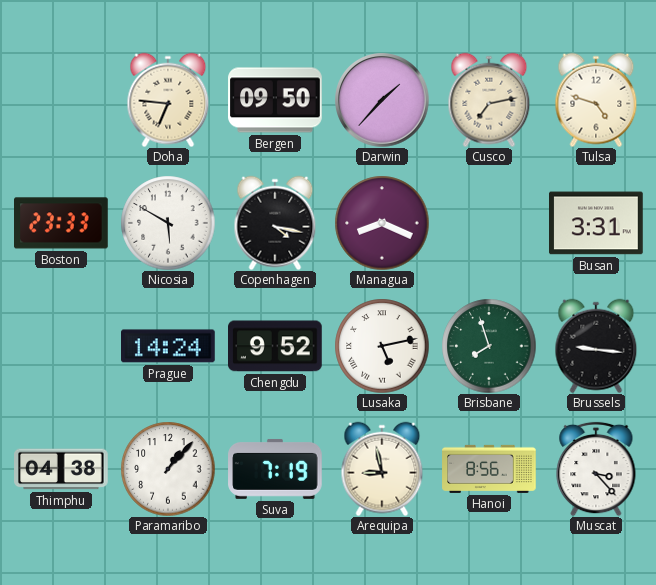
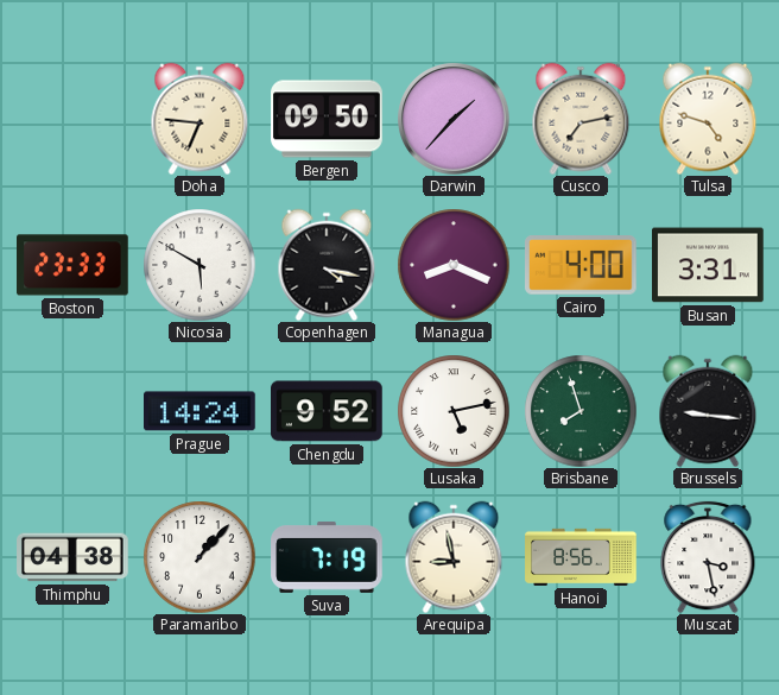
Cairo: none -> 4:00 (582, 265)
Muscat: 3:23 -> 3:28 (708, 557)
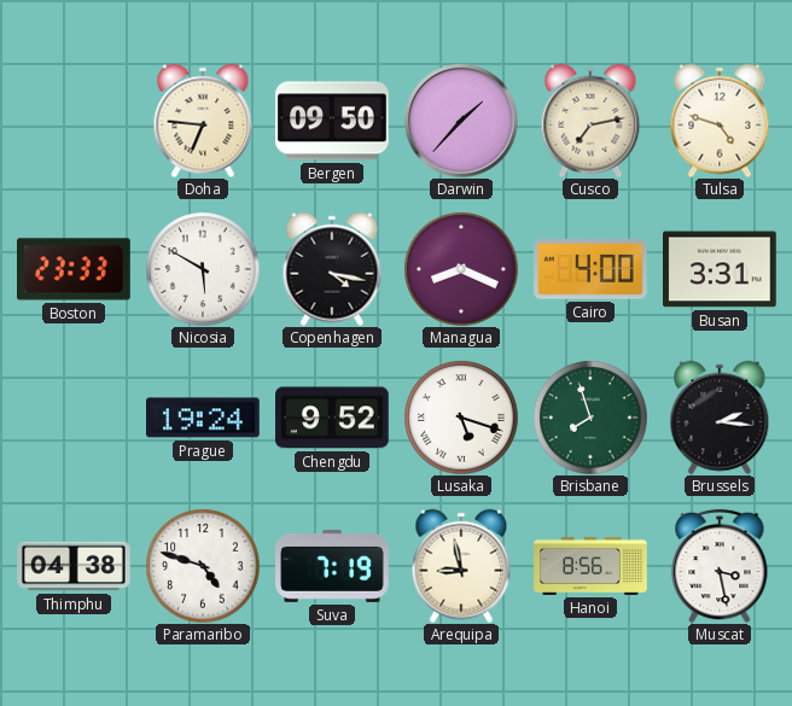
Prague: 14:24 -> 19:24 (204, 418)
Lusaka: 5:13 -> 5:18 (461, 418)
Brussels: 9:16 -> 2:16 (720, 418)
Paramaribo: 1:07 -> 4:48 (203, 566)
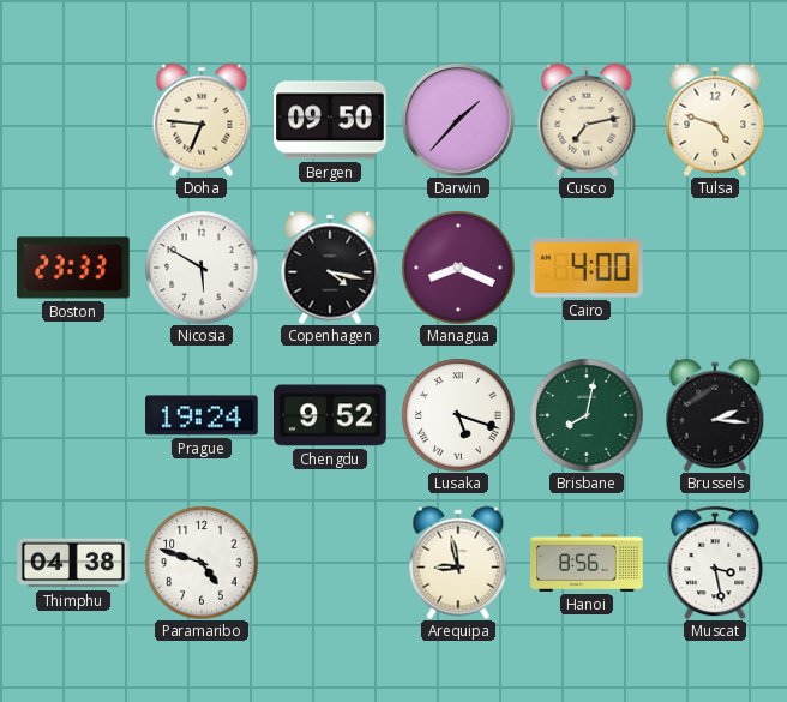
Busan: 3:31 -> none (721, 269)
Brisbane: 7:57 -> 8:02 (587, 415)
Suva: 7:19 -> none (332, 566)
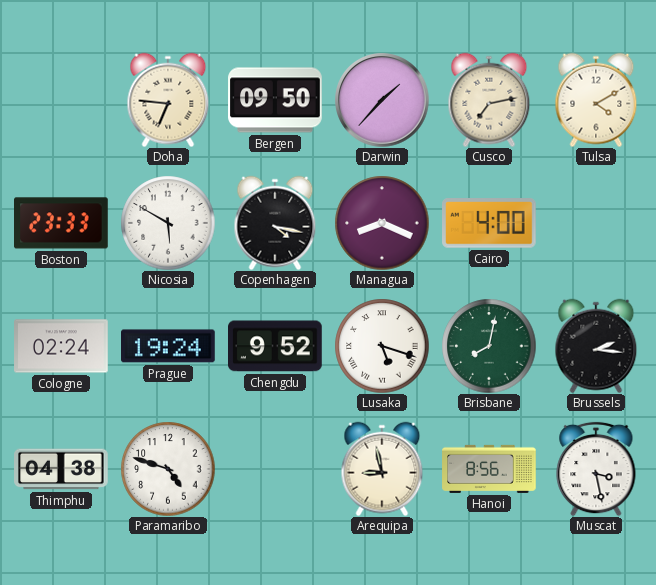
Tulsa: 4:48 -> 4:10 (596, 100)
Cologne: none -> 02:24 (61, 346)
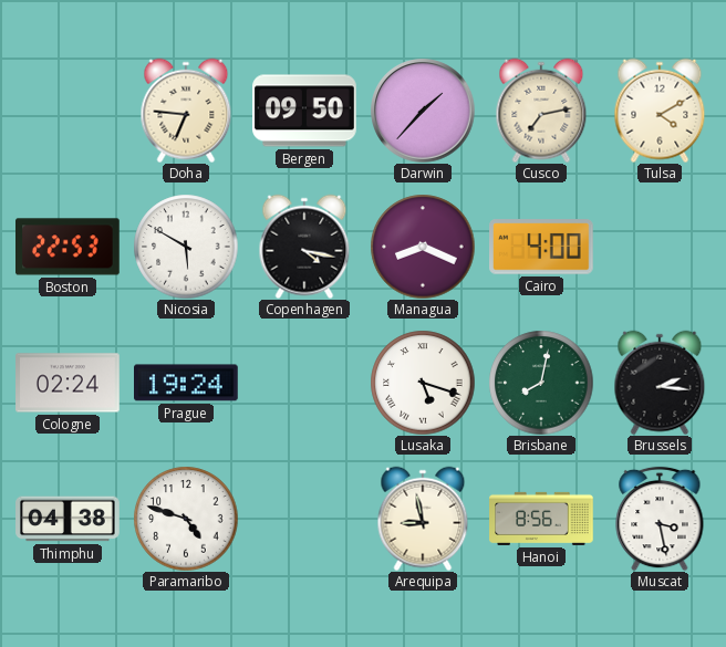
Boston: 23:33 -> 22:53 (69, 247)
Chengdu: 9:52 -> none (276, 346)
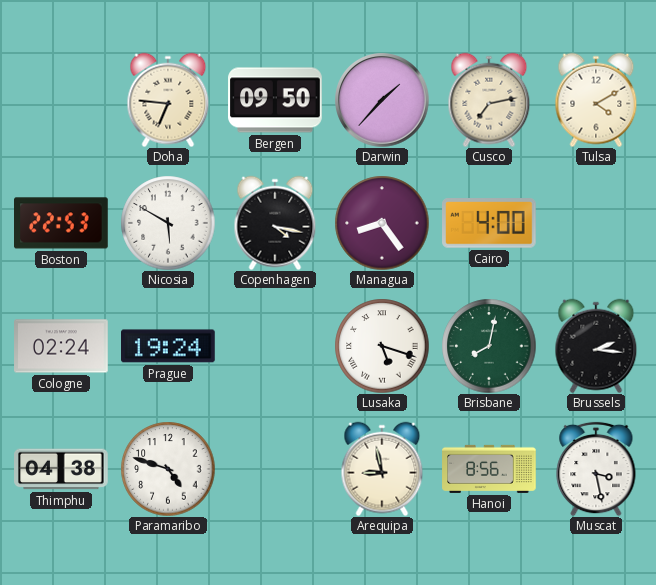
Managua: 8:19 -> 8:24 (382, 223)
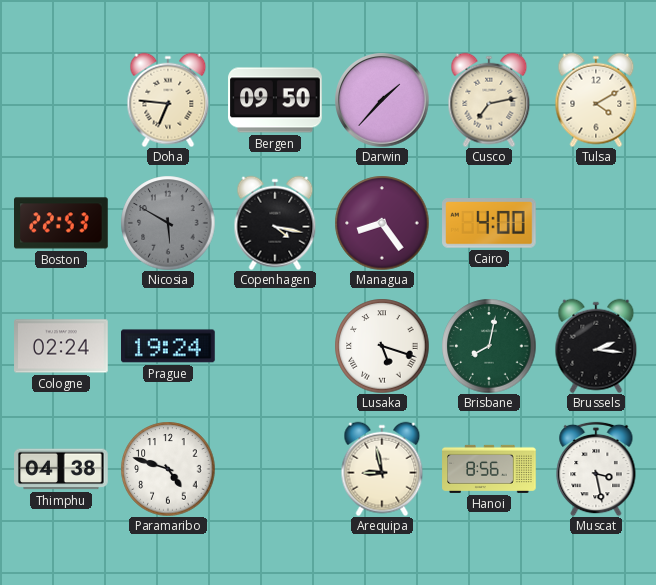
Nicosia dial: white -> grey (168, 223)
